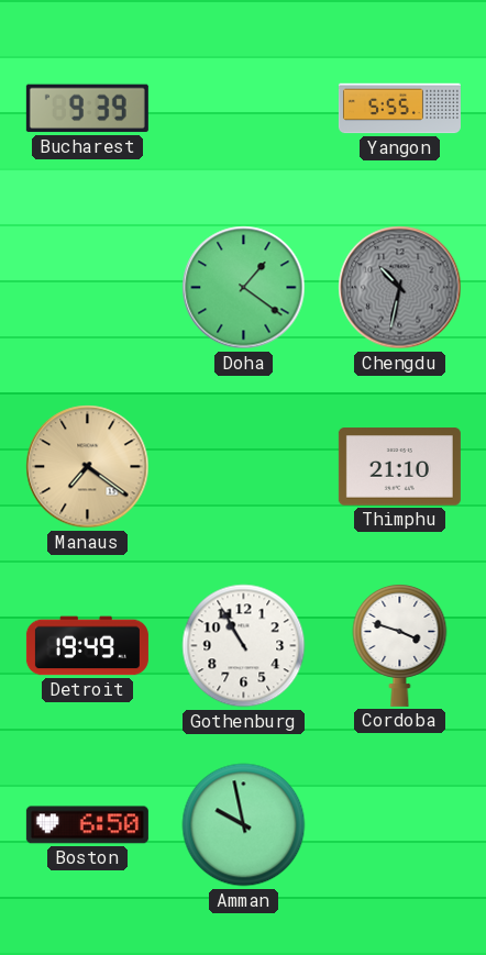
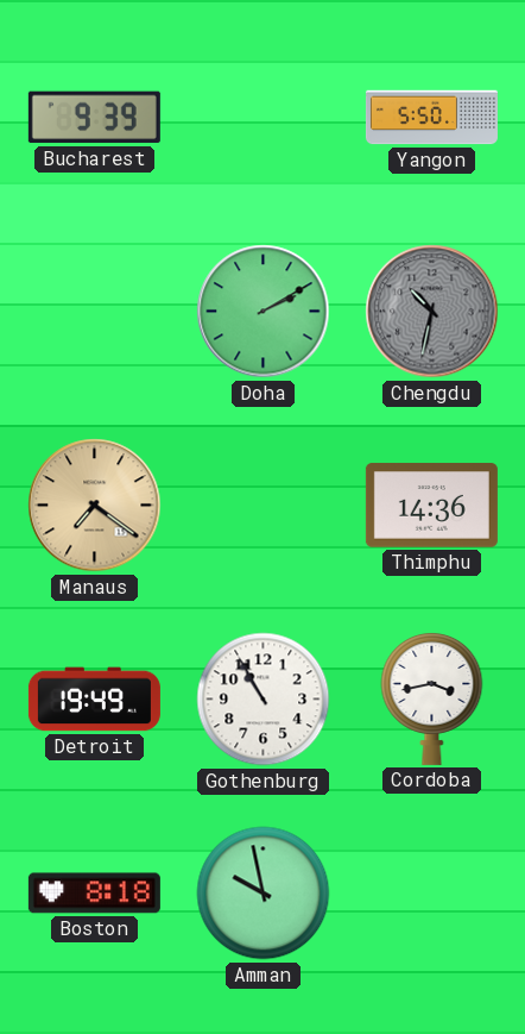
Yangon: 5:55 -> 5:50 (431, 118)
Doha: 1:21 -> 2:10 (264, 312)
Thimphu: 21:10 -> 14:36 (431, 506)
Cordoba: 3:48 -> 3:43 (432, 698)
Boston: 6:50 -> 8:18 (94, 894)
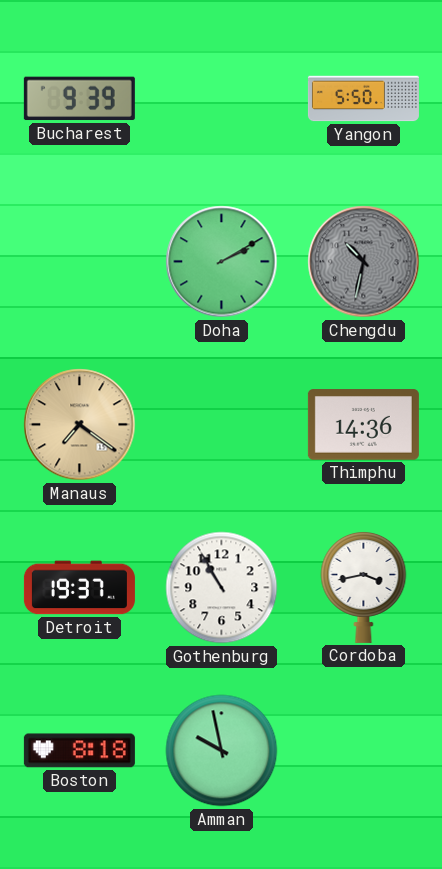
Detroit: 19:49 -> 19:37 (79, 588)
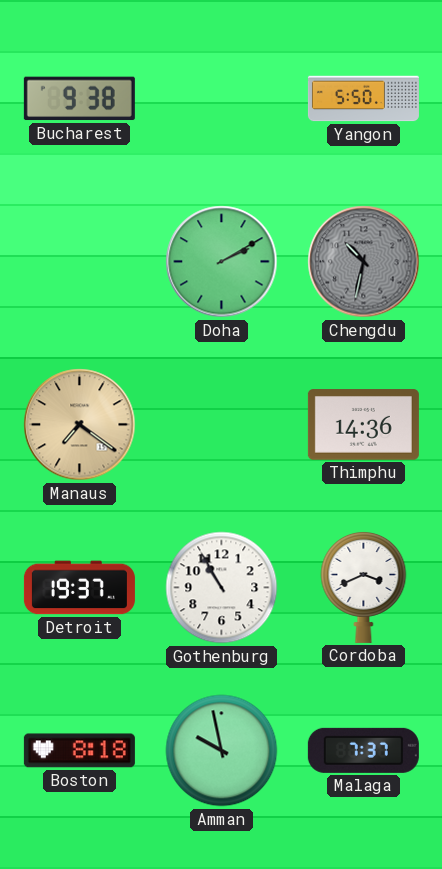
Bucharest: 9:39 -> 9:38 (79, 99)
Cordoba: 3:43 -> 3:41 (364, 587)
Malaga: none -> 7:37 (363, 750)
